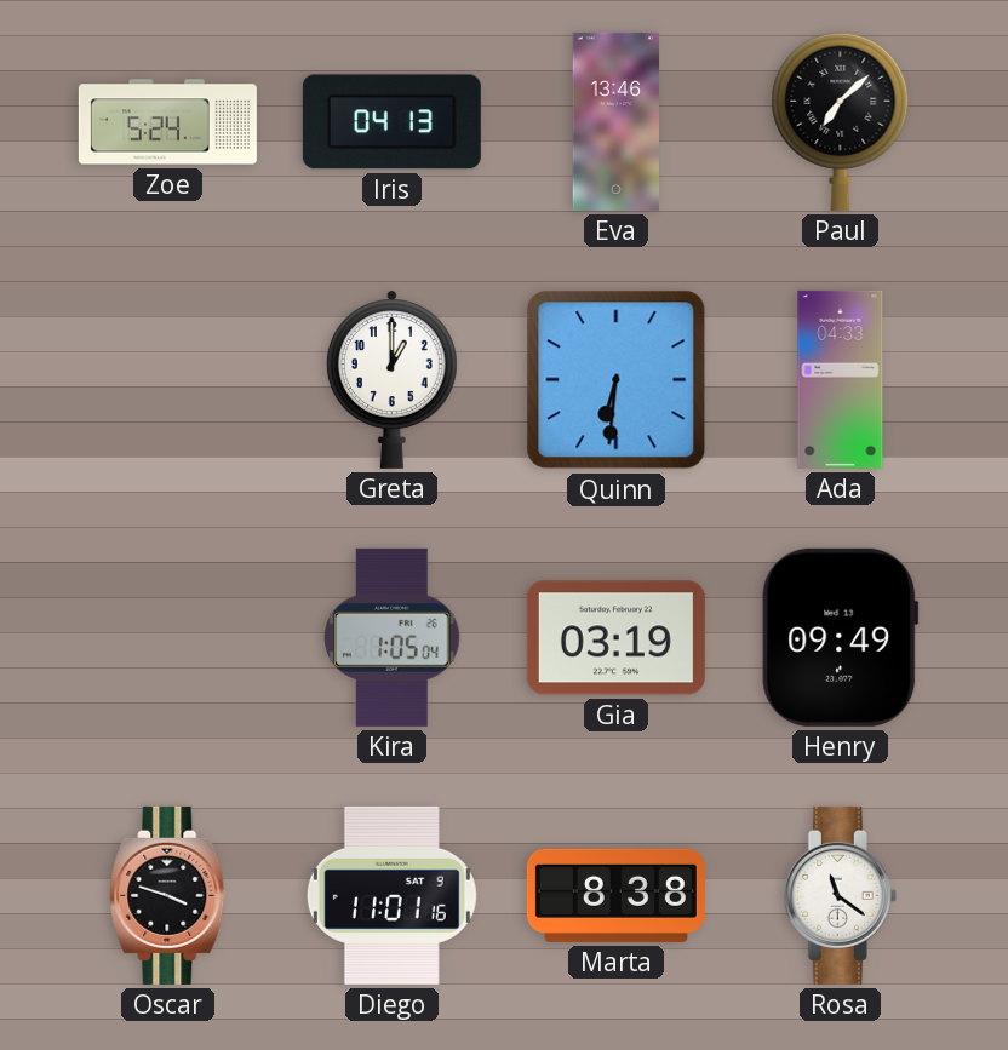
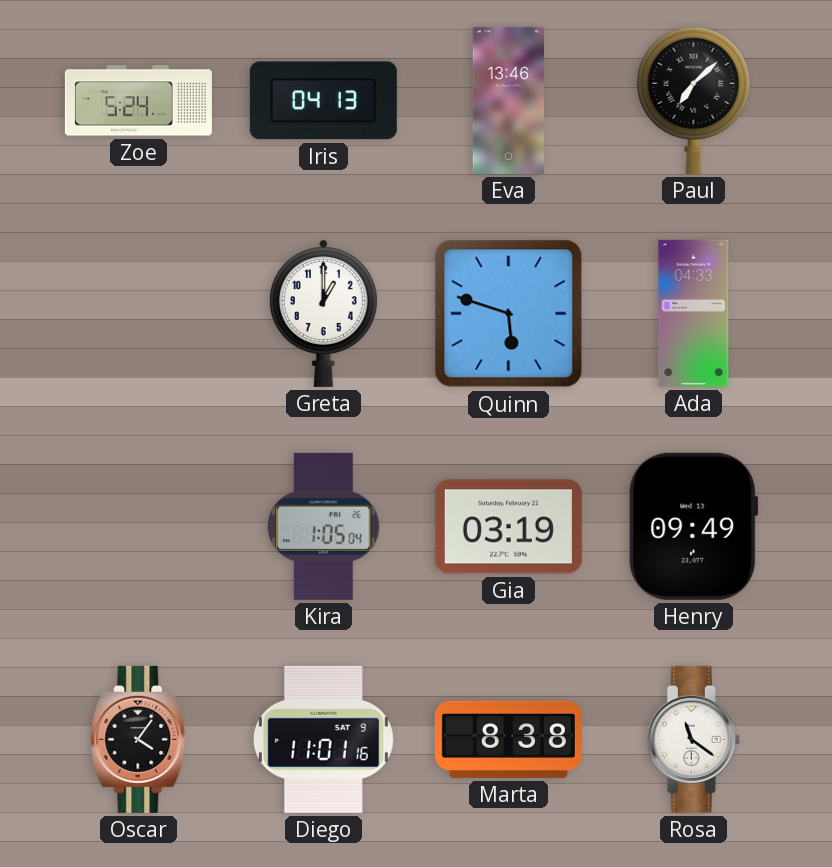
Quinn: 6:31 -> 5:48 (509, 314)
Oscar: 3:48 -> 4:06 (139, 739)
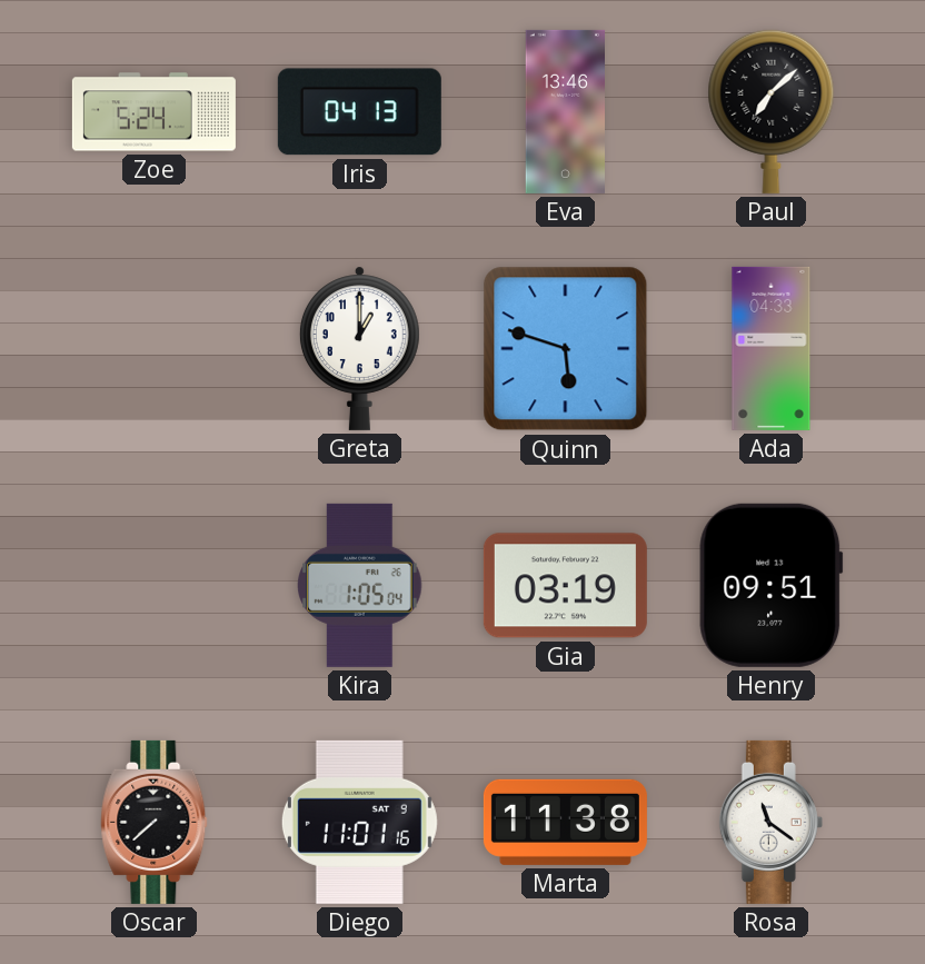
Henry: 09:49 -> 09:51 (772, 585)
Oscar: 4:06 -> 7:38 (155, 822)
Marta: 8:38 -> 11:38 (565, 822)
